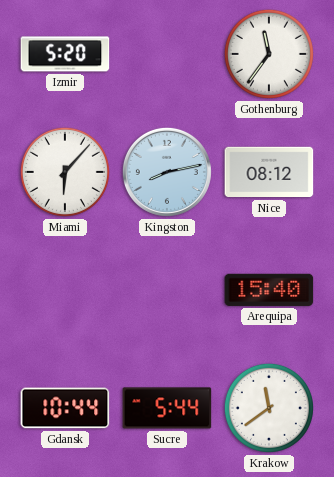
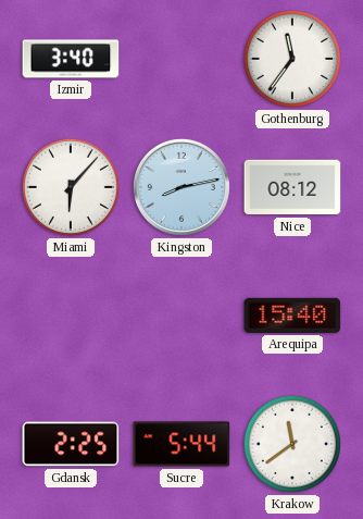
Izmir: 5:20 -> 3:40 (71, 59)
Gdansk: 10:44 -> 2:25 (71, 444)
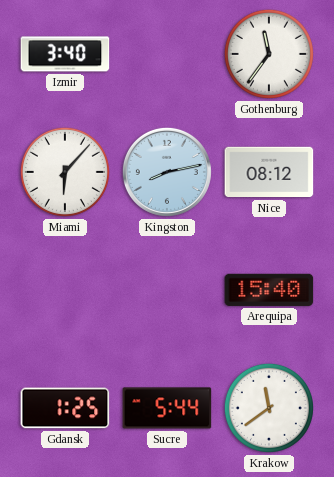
Gdansk: 2:25 -> 1:25 (65, 408)
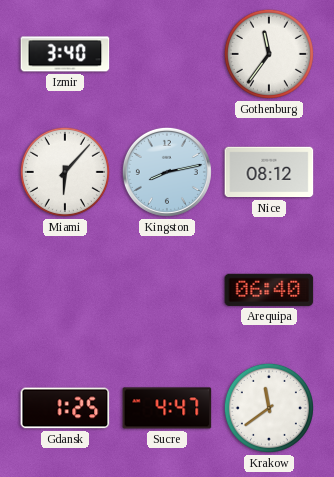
Arequipa: 15:40 -> 06:40 (269, 290)
Sucre: 5:44 -> 4:47 (167, 408)
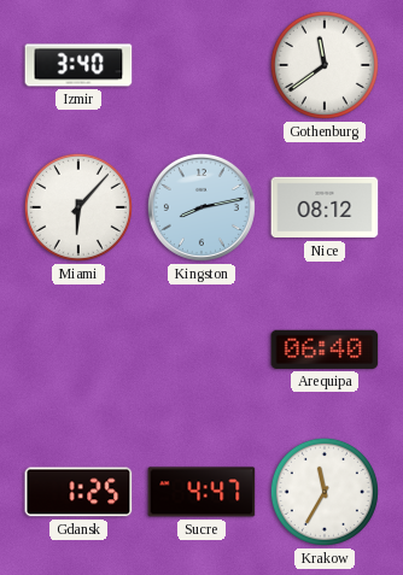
Gothenburg: 11:36 -> 11:39 (325, 65)
Krakow: 11:39 -> 11:35 (325, 492)
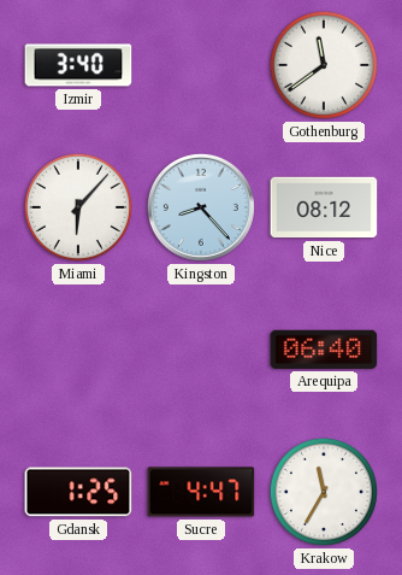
Kingston: 8:13 -> 8:23 (201, 207)
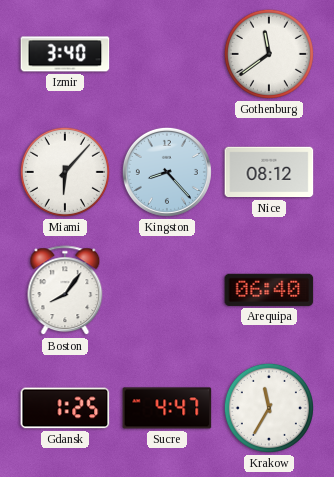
Boston: none -> 8:06 (65, 291)
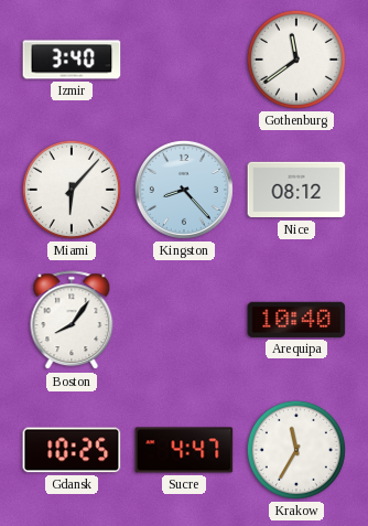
Arequipa: 06:40 -> 10:40 (296, 320)
Gdansk: 1:25 -> 10:25 (72, 450)
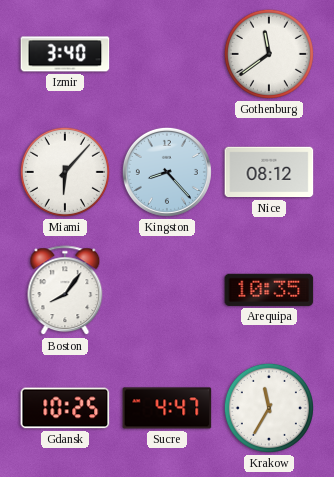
Arequipa: 10:40 -> 10:35 (269, 290)
